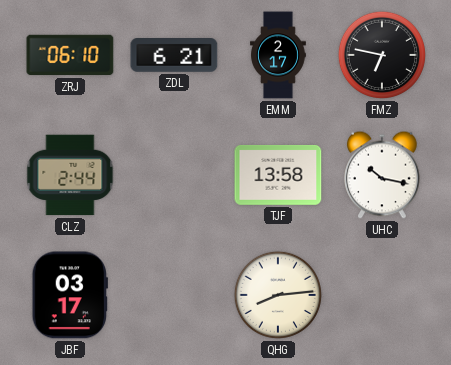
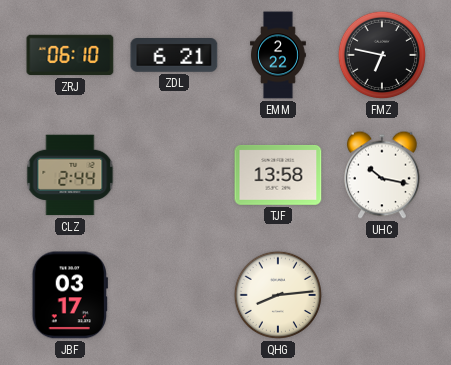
EMM: 2:17 -> 2:22 (278, 55)
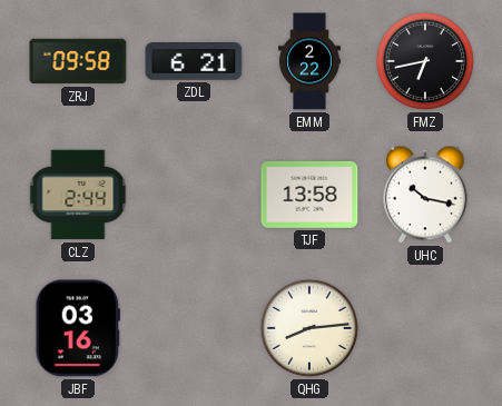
ZRJ: 06:10 -> 09:58 (78, 61)
FMZ: 6:47 -> 6:43 (425, 61)
JBF: 03:17 -> 03:16 (78, 328)
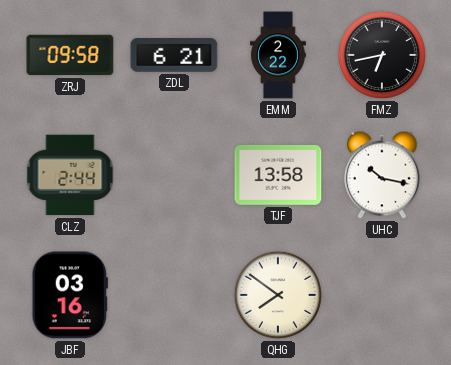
QHG: 8:14 -> 7:51 (278, 295)
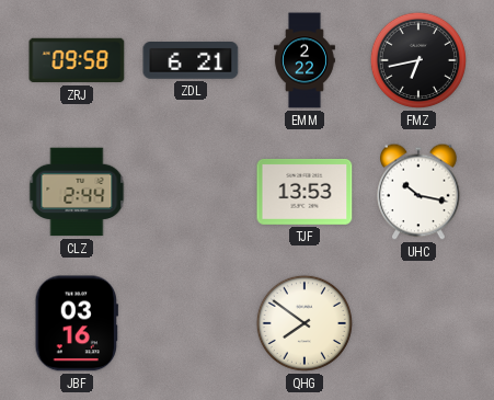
TJF: 13:58 -> 13:53 (305, 192)
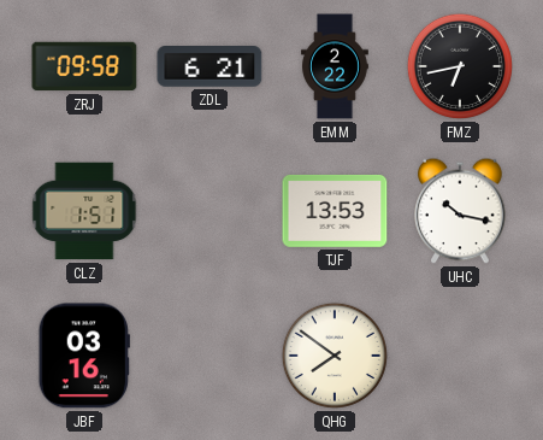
CLZ: 2:44 -> 1:51 (84, 211)
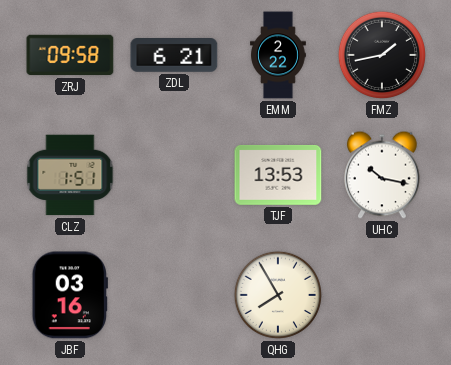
FMZ: 6:43 -> 1:43 (382, 55)
QHG: 7:51 -> 7:55 (278, 295)
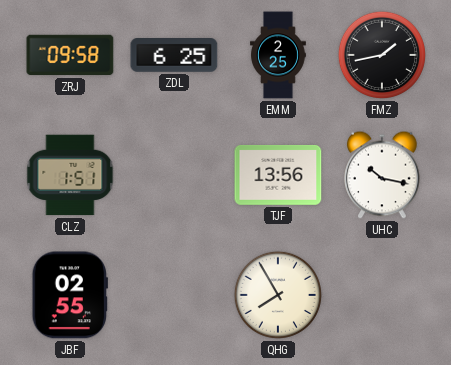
ZDL: 6:21 -> 6:25 (174, 56)
EMM: 2:22 -> 2:25 (278, 55)
TJF: 13:53 -> 13:56 (278, 175)
JBF: 03:16 -> 02:55 (70, 295)
